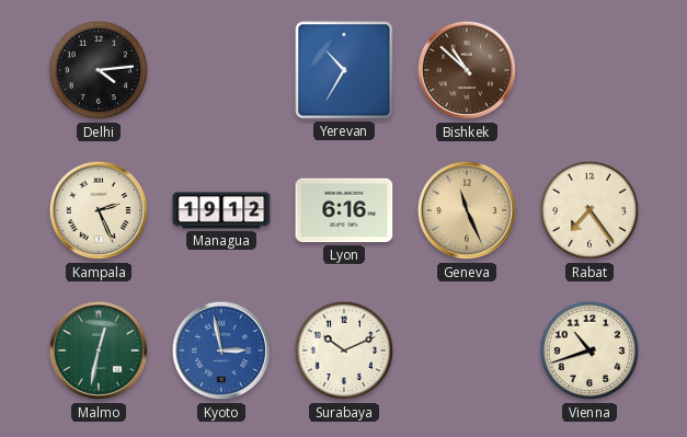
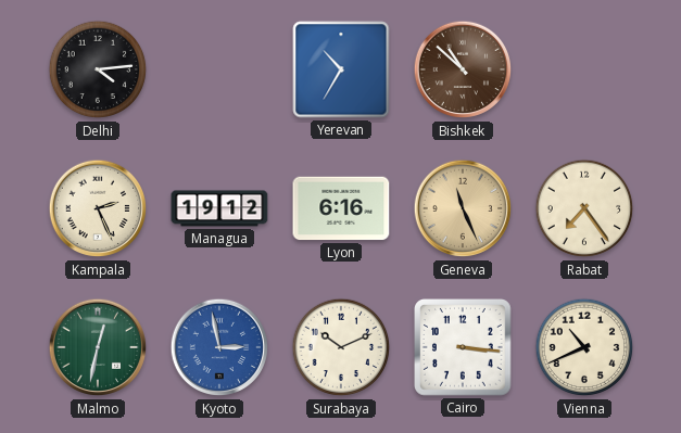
Cairo: none -> 3:16 (464, 348)
Vienna: 10:42 -> 10:41 (584, 347)
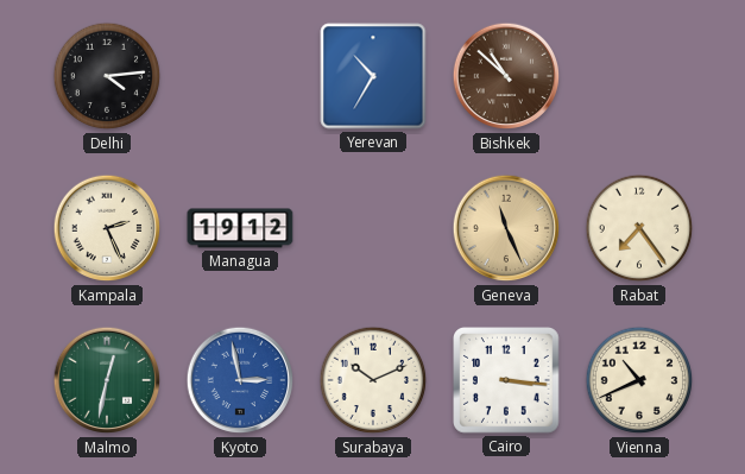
Lyon: 6:16 -> none (341, 208)
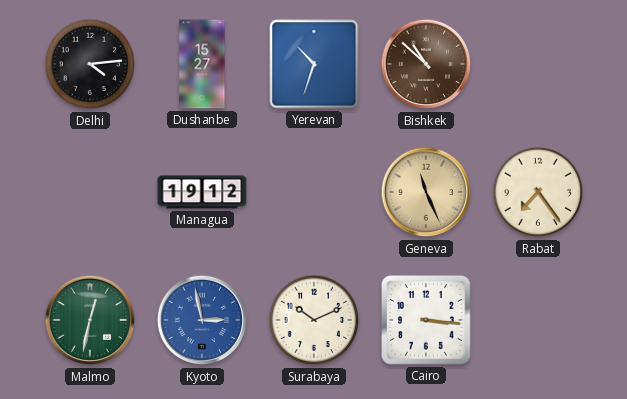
Dushanbe: none -> 15:27 (202, 64)
Yerevan: 10:35 -> 10:33 (314, 64)
Kampala: 2:26 -> none (107, 228)
Vienna: 10:41 -> none (639, 380)
